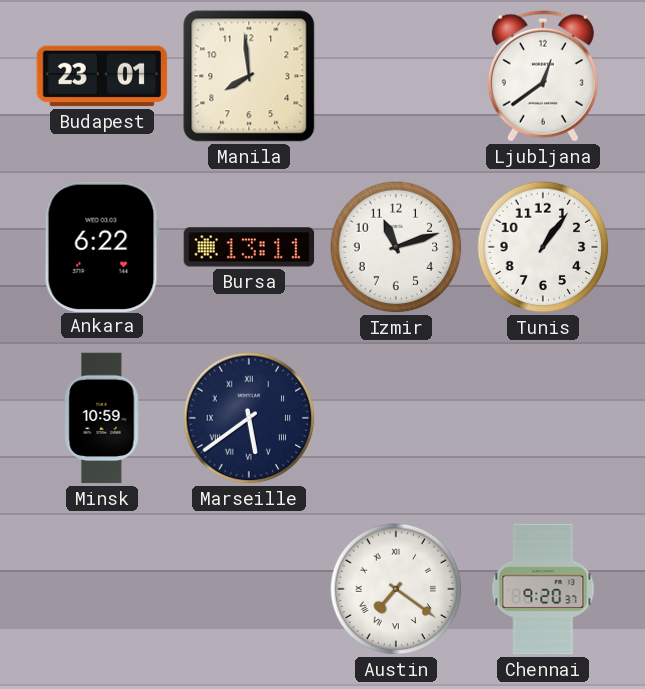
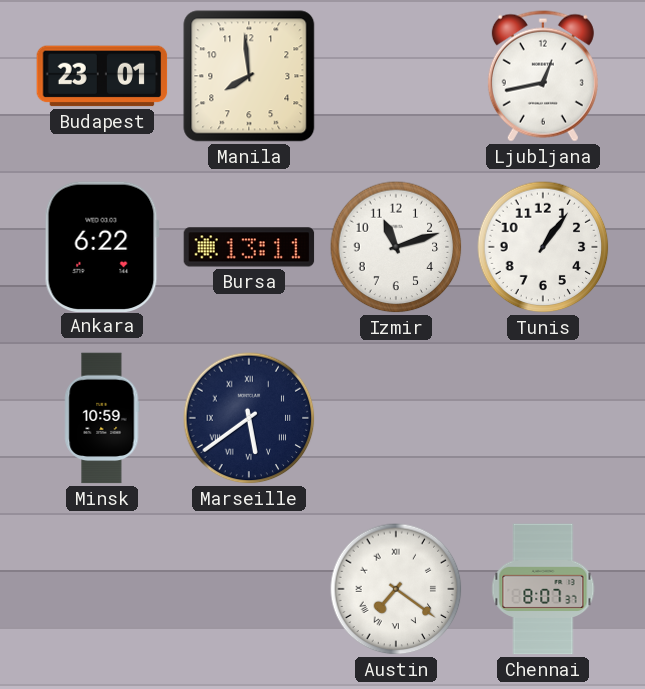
Ljubljana: 12:39 -> 12:43 (543, 76)
Chennai: 9:20 -> 8:07 (543, 589)
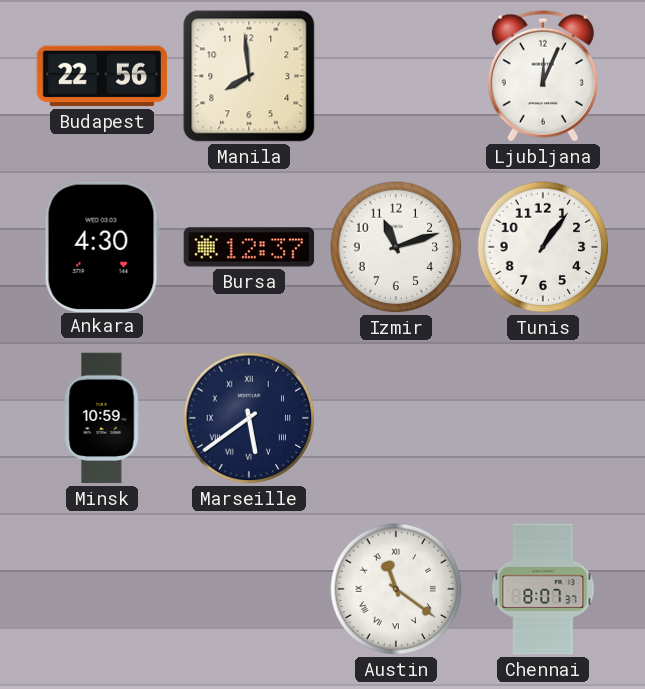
Budapest: 23:01 -> 22:56 (102, 76)
Ljubljana: 12:43 -> 12:04 (543, 76)
Ankara: 6:22 -> 4:30 (102, 246)
Bursa: 13:11 -> 12:37 (249, 247)
Austin: 7:21 -> 11:21 (396, 589)
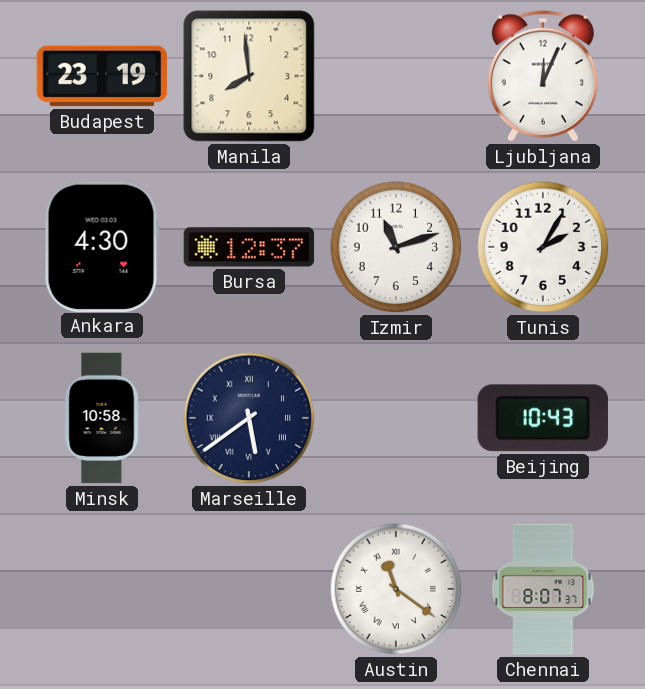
Budapest: 22:56 -> 23:19 (102, 76)
Tunis: 1:06 -> 2:05 (543, 247)
Minsk: 10:59 -> 10:58 (102, 418)
Beijing: none -> 10:43 (543, 418)
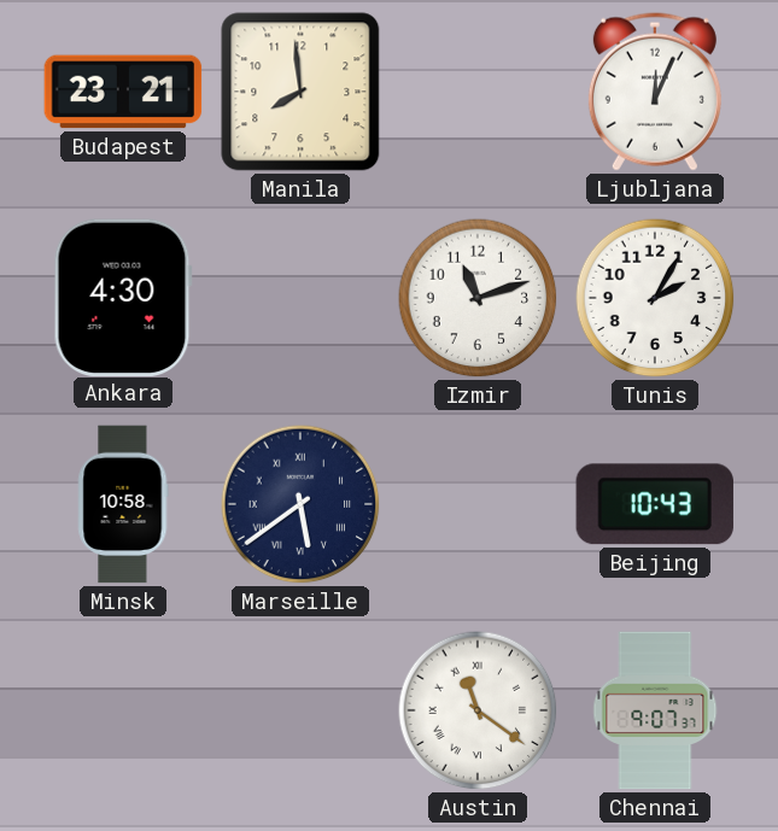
Budapest: 23:19 -> 23:21 (123, 92)
Bursa: 12:37 -> none (249, 247)
Chennai: 8:07 -> 9:07 (655, 710)
